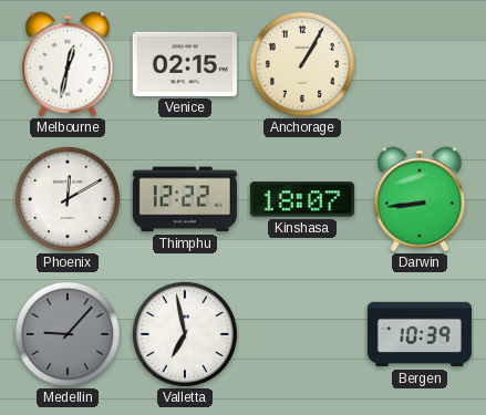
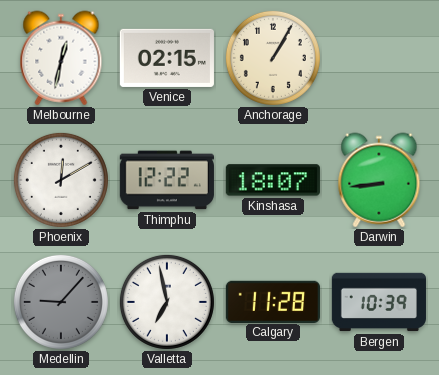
Calgary: none -> 11:28 (273, 301)
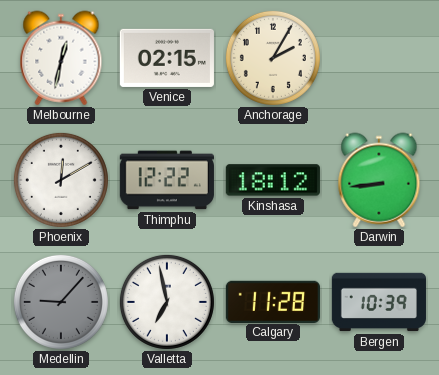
Anchorage: 1:05 -> 2:05 (273, 58)
Kinshasa: 18:07 -> 18:12 (273, 180)
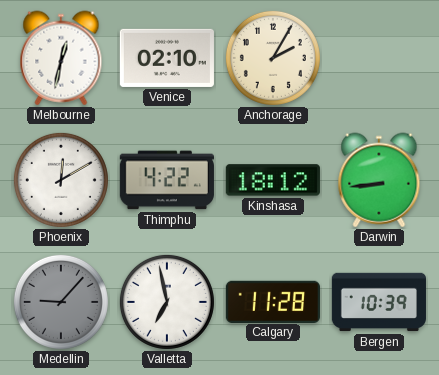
Venice: 02:15 -> 02:10 (167, 58)
Thimphu: 12:22 -> 4:22 (167, 180)
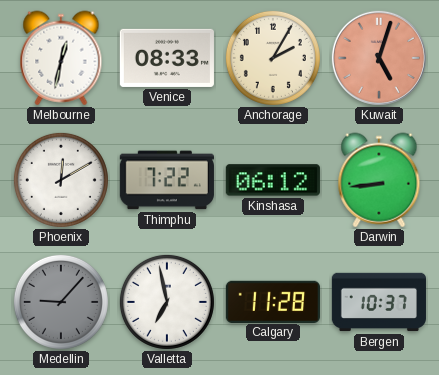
Venice: 02:10 -> 08:33 (167, 58)
Kuwait: none -> 5:03 (379, 58)
Thimphu: 4:22 -> 7:22 (167, 180)
Kinshasa: 18:12 -> 06:12 (273, 180)
Bergen: 10:39 -> 10:37 (379, 302)
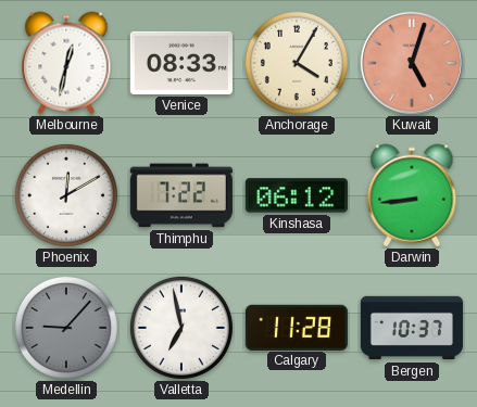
Anchorage: 2:05 -> 4:05 (297, 63)
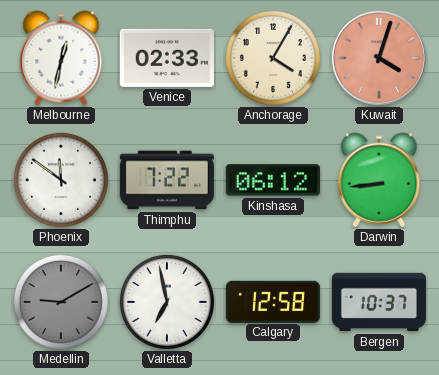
Venice: 08:33 -> 02:33 (167, 58)
Kuwait: 5:03 -> 4:03 (379, 58)
Phoenix: 12:10 -> 11:51 (61, 180)
Medellin: 9:07 -> 9:10 (61, 302)
Calgary: 11:28 -> 12:58 (273, 301)
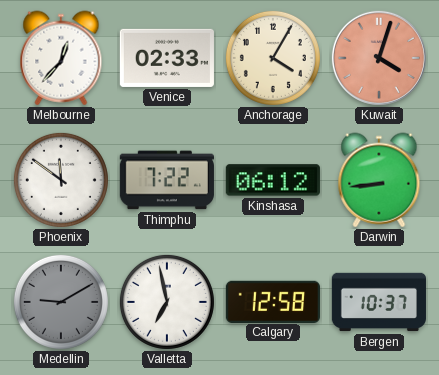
Melbourne: 12:32 -> 12:37 (61, 58)
